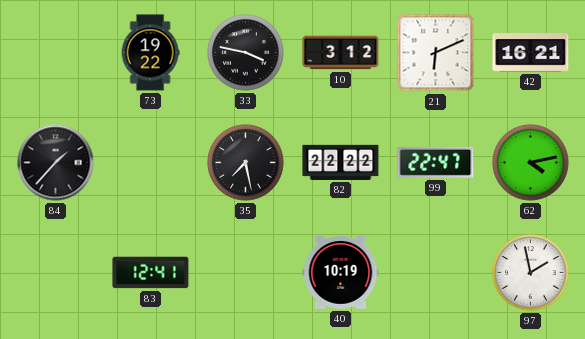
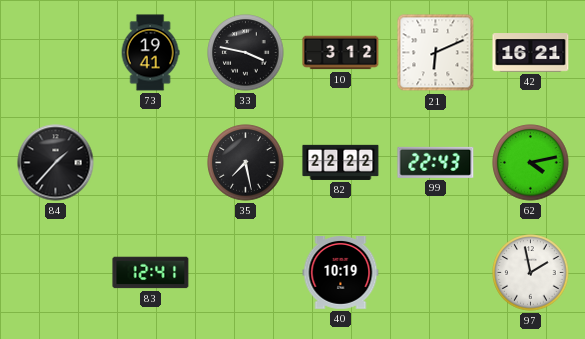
73: 19:22 -> 19:41 (150, 53)
99: 22:47 -> 22:43 (436, 162)
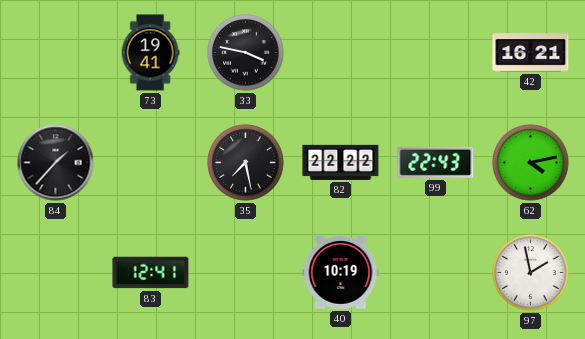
10: 3:12 -> none (341, 53)
21: 6:11 -> none (436, 53)
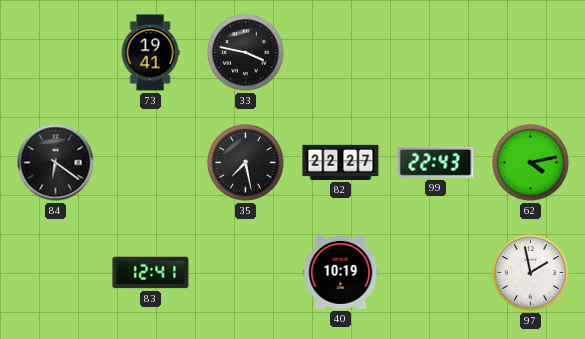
42: 16:21 -> none (531, 53)
84: 1:37 -> 6:21 (56, 163)
82: 22:22 -> 22:27 (341, 162)
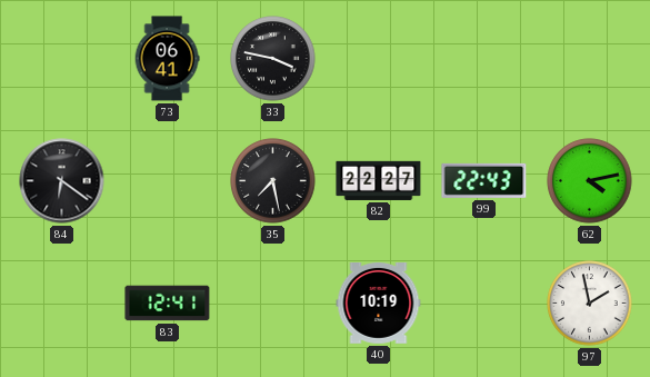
73: 19:41 -> 06:41 (167, 59)
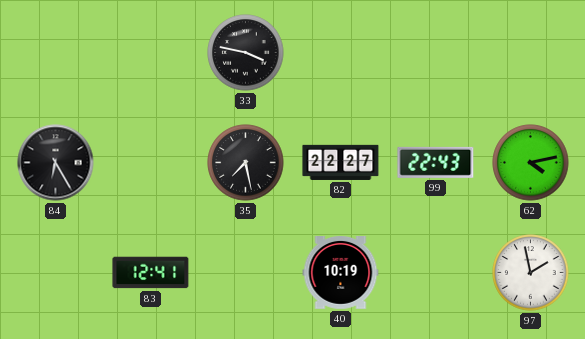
73: 06:41 -> none (167, 59)
84: 6:21 -> 6:25 (56, 163)
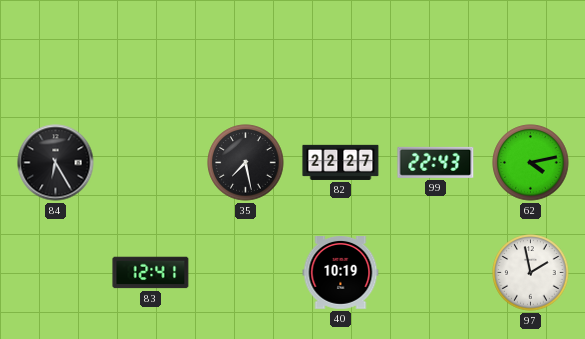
33: 3:47 -> none (246, 53)
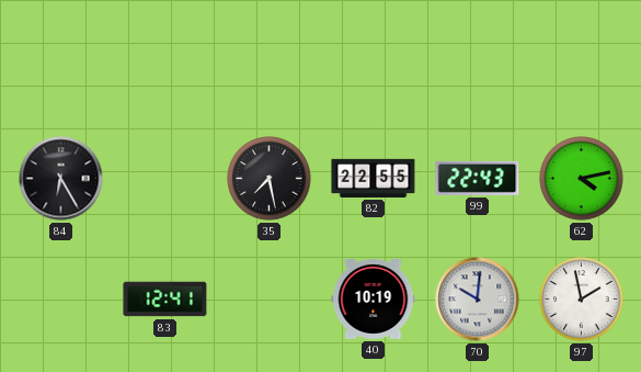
82: 22:27 -> 22:55 (374, 178)
70: none -> 10:01 (478, 300)
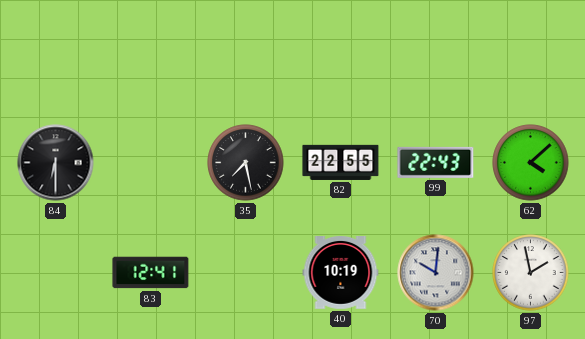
84: 6:25 -> 6:30 (56, 163)
62: 4:13 -> 4:08 (531, 163)
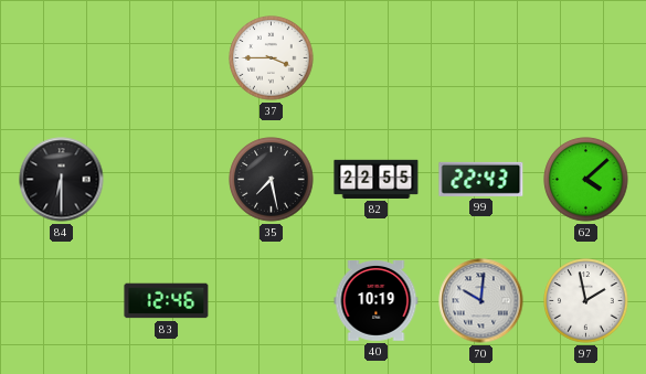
37: none -> 3:45 (272, 58)
83: 12:41 -> 12:46 (167, 301)
